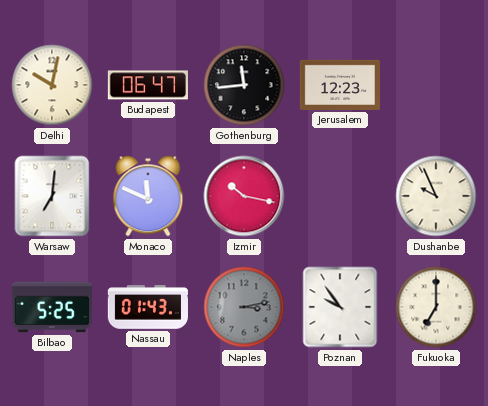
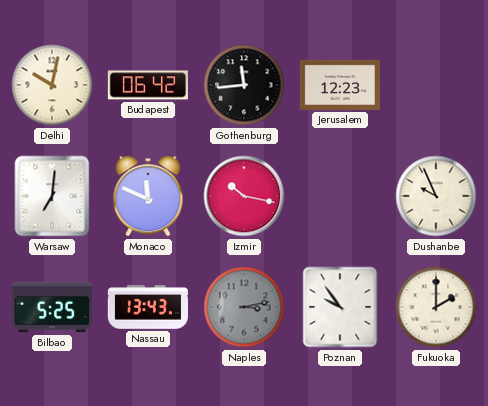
Budapest: 06:47 -> 06:42 (148, 85)
Nassau: 01:43 -> 13:43 (148, 307)
Fukuoka: 7:00 -> 2:00 (436, 307)
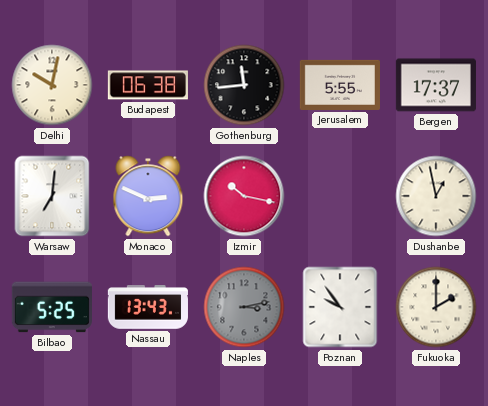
Budapest: 06:42 -> 06:38 (148, 85)
Jerusalem: 12:23 -> 5:55 (340, 85)
Bergen: none -> 17:37 (436, 85)
Monaco: 11:49 -> 2:49 (148, 196)
Dushanbe: 9:56 -> 12:58 (436, 196)
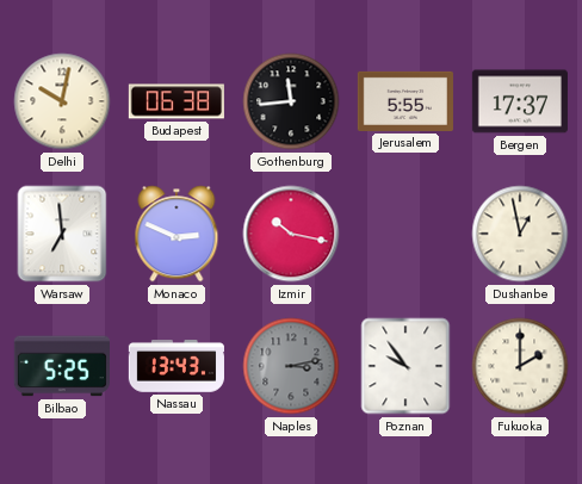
Warsaw: 7:01 -> 6:59 (62, 234)
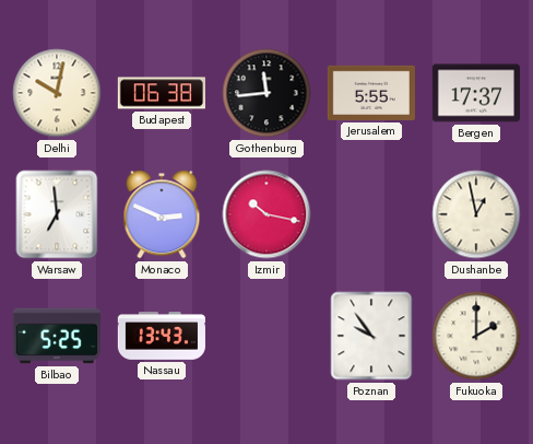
Naples: 3:13 -> none (291, 366)
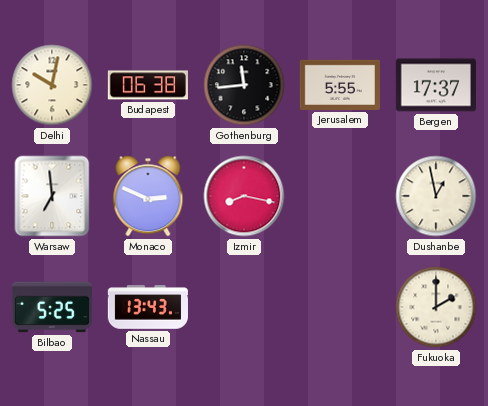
Izmir: 10:17 -> 8:17 (244, 196)
Poznan: 9:54 -> none (371, 336)
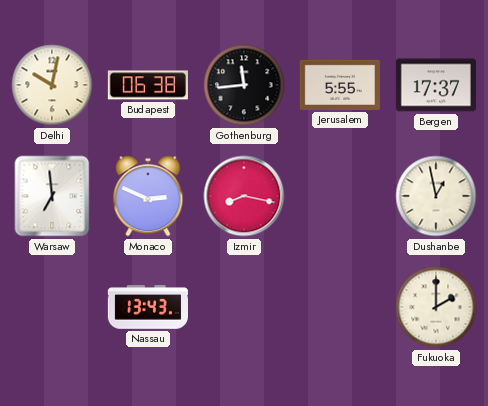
Bilbao: 5:25 -> none (52, 307)
